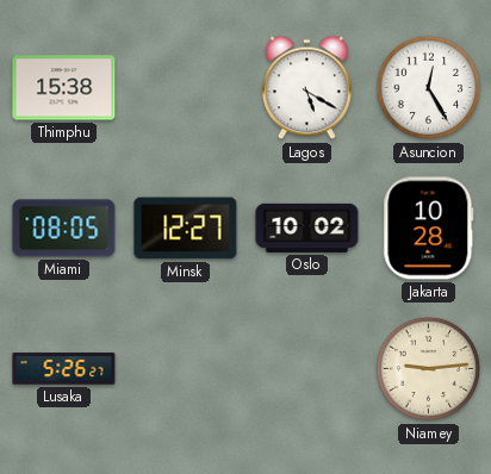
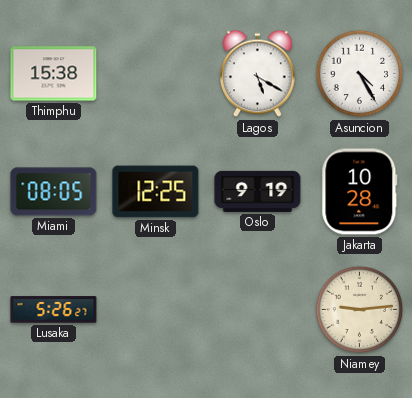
Asuncion: 12:25 -> 4:25 (360, 74)
Minsk: 12:27 -> 12:25 (156, 192)
Oslo: 10:02 -> 9:19 (258, 191)
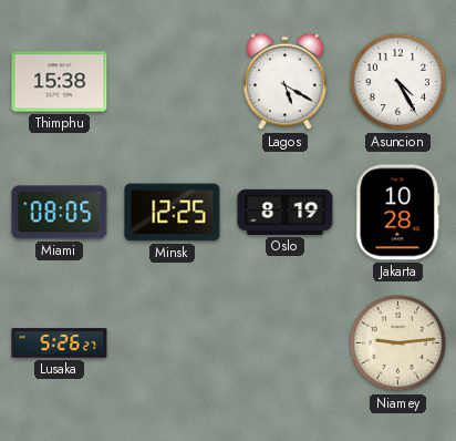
Oslo: 9:19 -> 8:19 (286, 212)
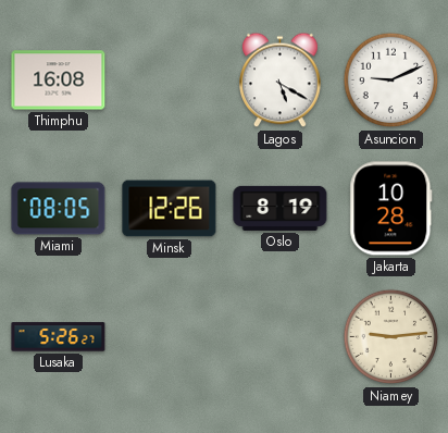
Thimphu: 15:38 -> 16:08 (59, 81)
Asuncion: 4:25 -> 9:11 (391, 81)
Minsk: 12:25 -> 12:26 (170, 209)
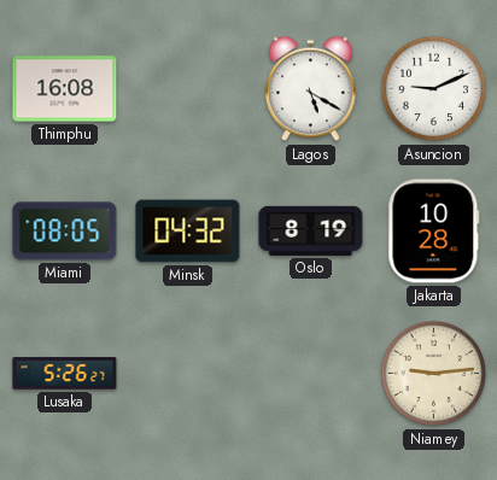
Minsk: 12:26 -> 04:32 (188, 232)
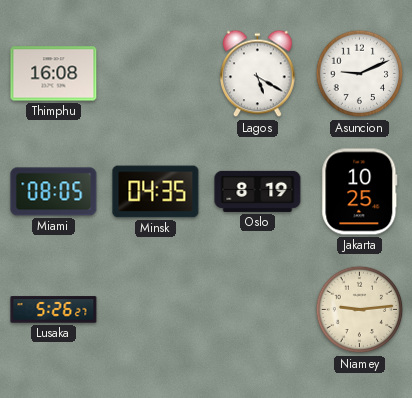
Minsk: 04:32 -> 04:35 (156, 192)
Jakarta: 10:28 -> 10:25 (360, 192)
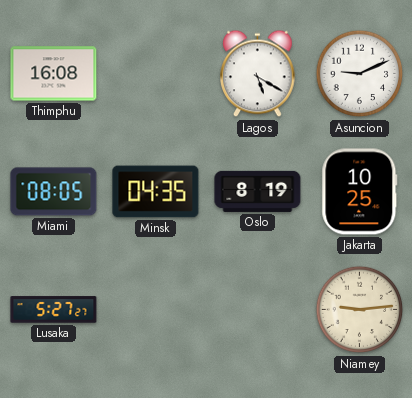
Lusaka: 5:26 -> 5:27 (54, 310)
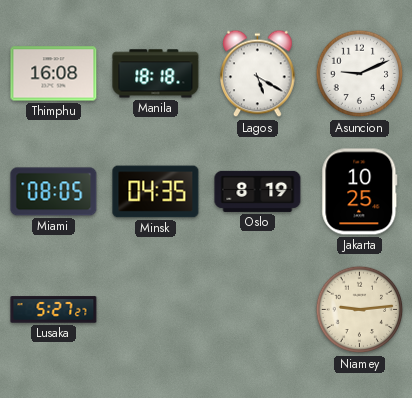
Manila: none -> 18:18 (156, 74)
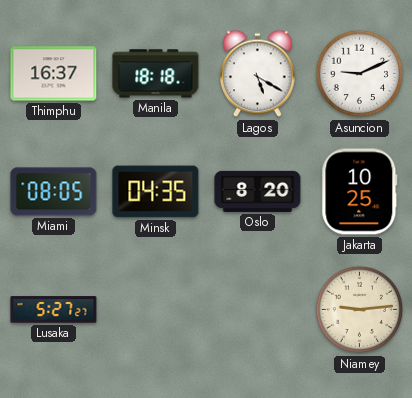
Thimphu: 16:08 -> 16:37 (54, 74)
Oslo: 8:19 -> 8:20 (258, 191)
